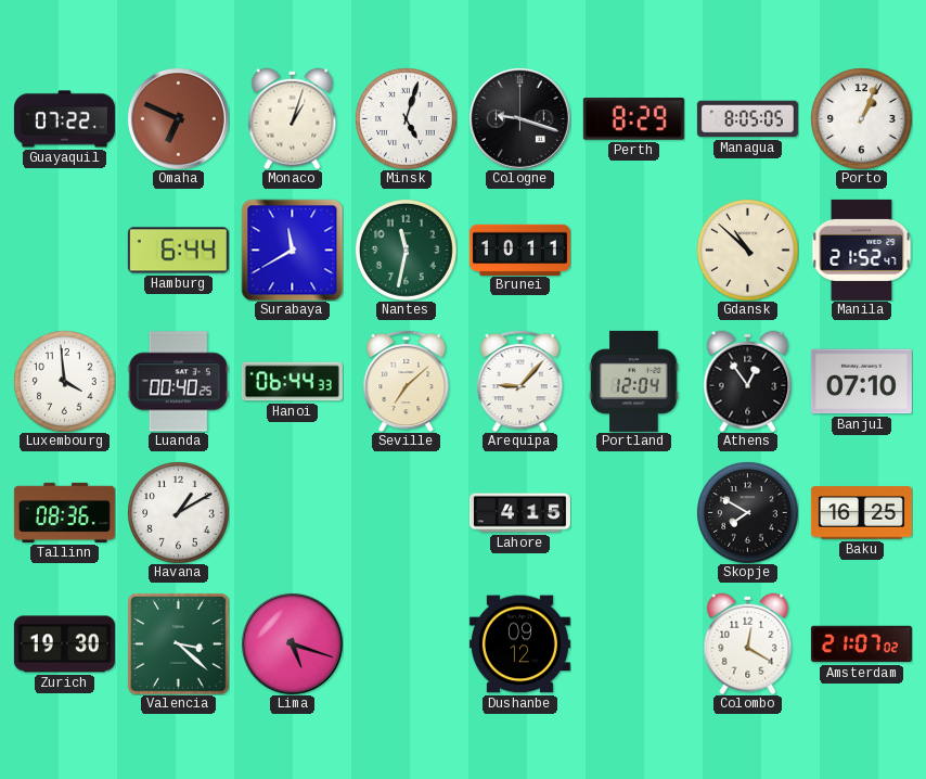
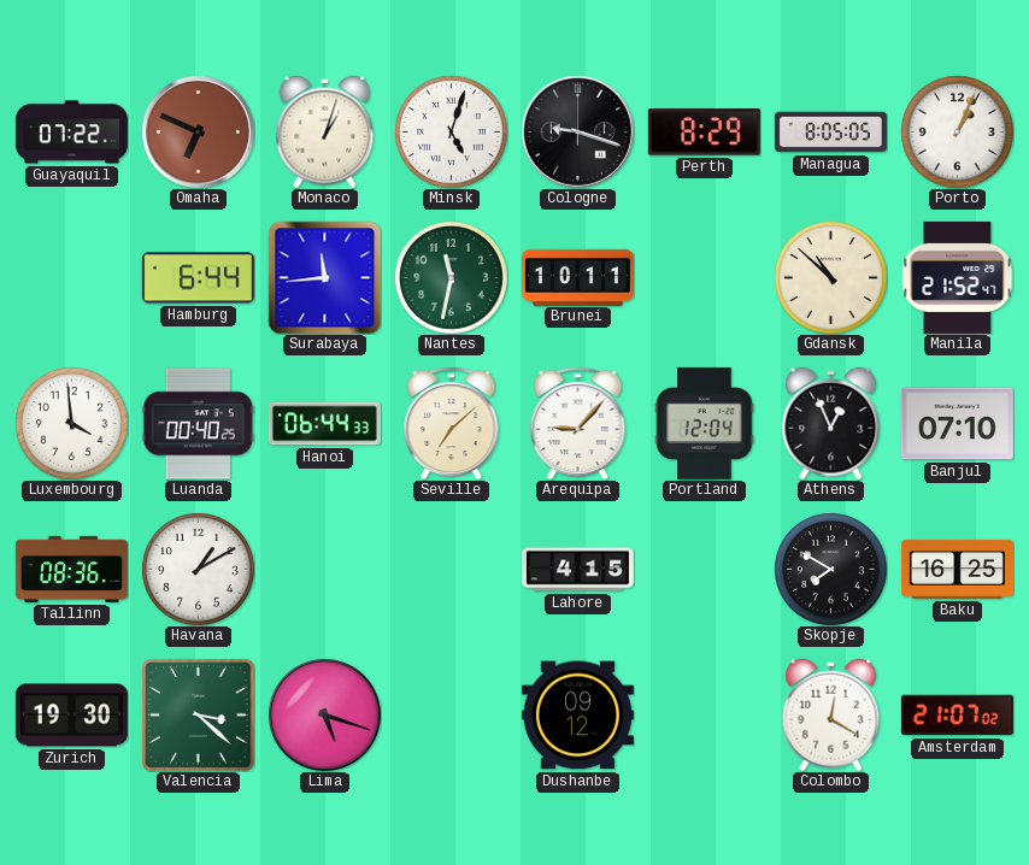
Surabaya: 11:40 -> 11:44 (324, 277)
Athens: 12:54 -> 12:56 (831, 423)
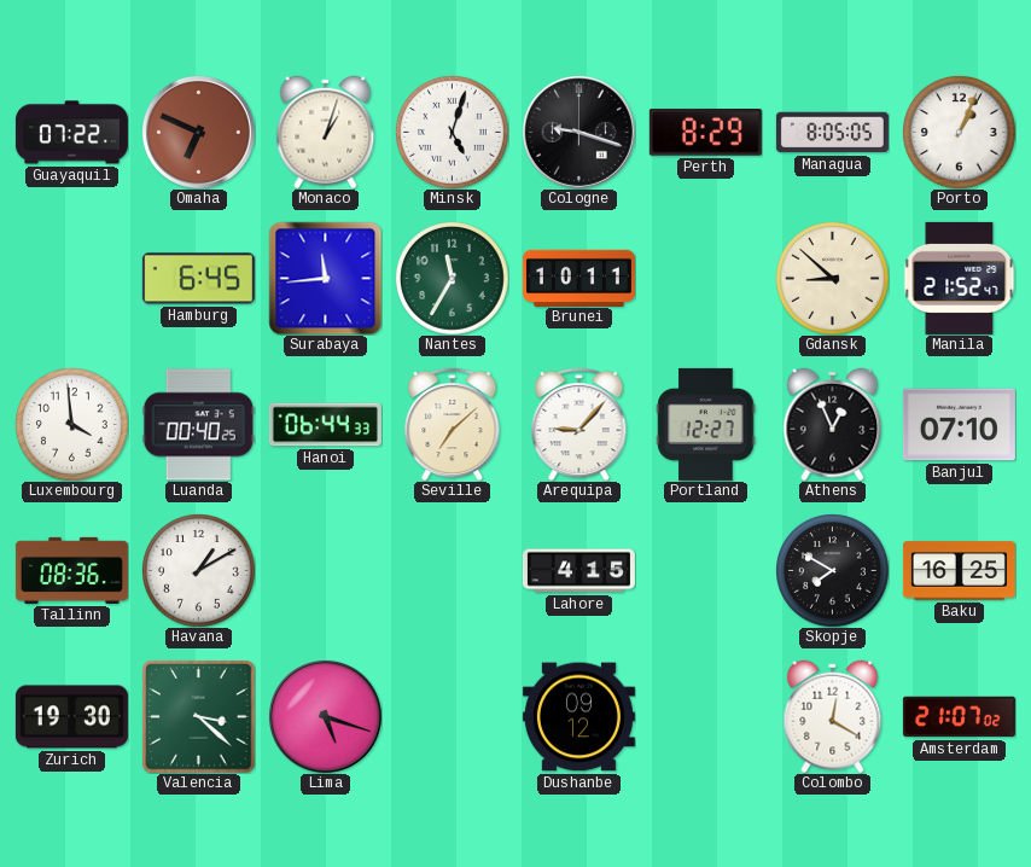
Hamburg: 6:44 -> 6:45 (198, 279)
Nantes: 11:32 -> 11:35 (453, 279)
Gdansk: 10:52 -> 8:52 (833, 279)
Portland: 12:04 -> 12:27 (706, 424)
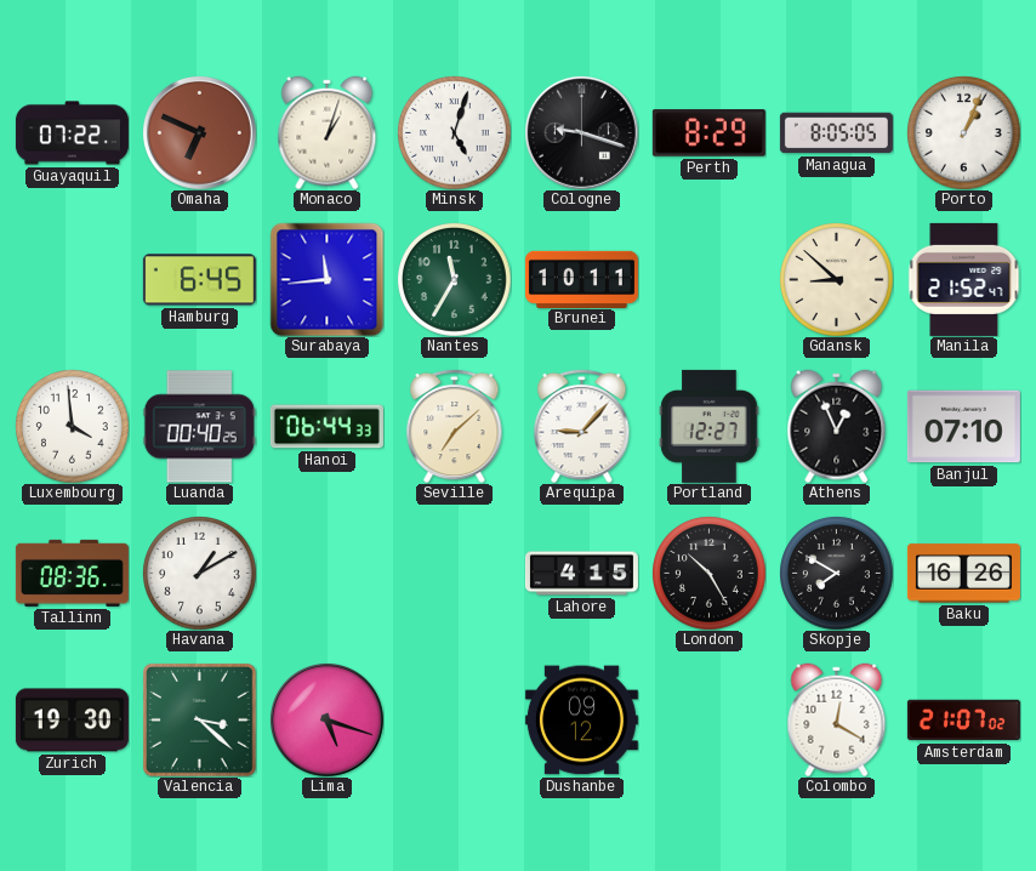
London: none -> 10:25 (710, 574)
Baku: 16:25 -> 16:26 (963, 574)
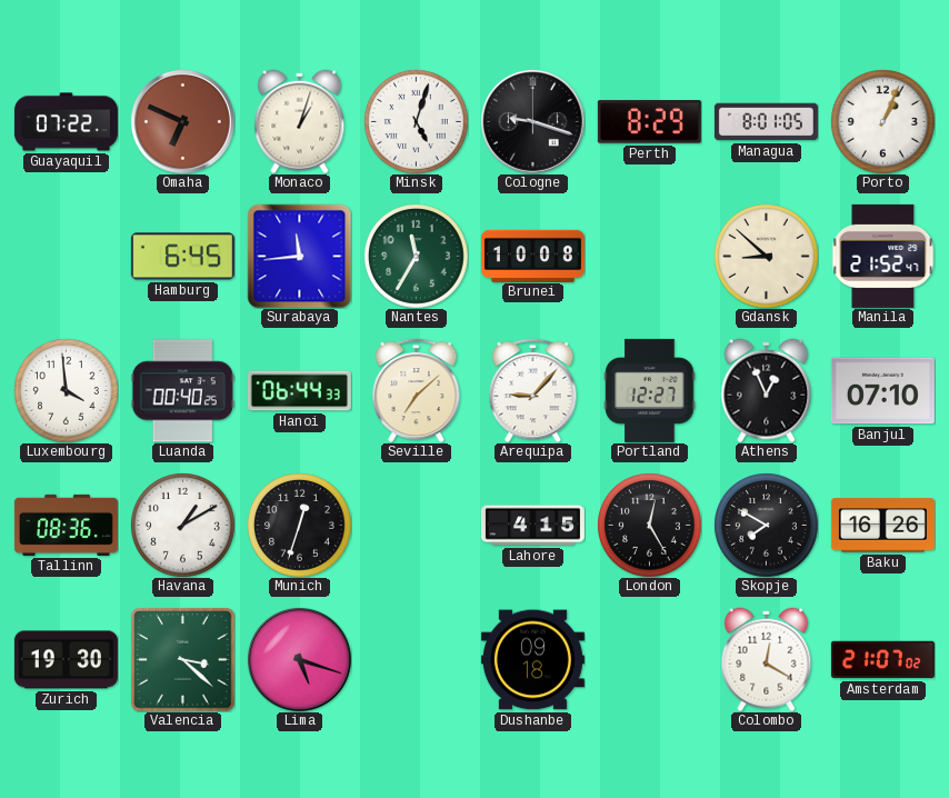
Managua: 8:05 -> 8:01 (766, 122)
Brunei: 10:11 -> 10:08 (532, 256)
Munich: none -> 12:33 (300, 526)
London: 10:25 -> 12:25 (650, 526)
Dushanbe: 09:12 -> 09:18 (532, 660)
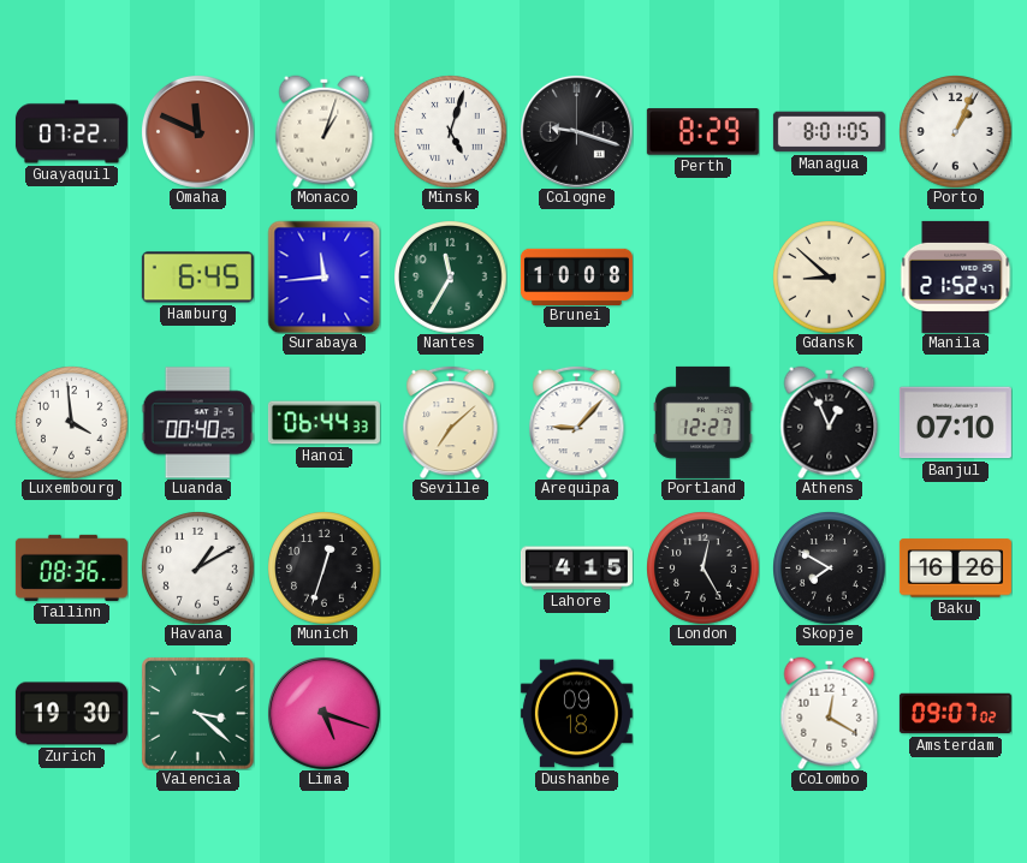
Omaha: 6:49 -> 11:49 (197, 131)
Amsterdam: 21:07 -> 09:07 (955, 714)
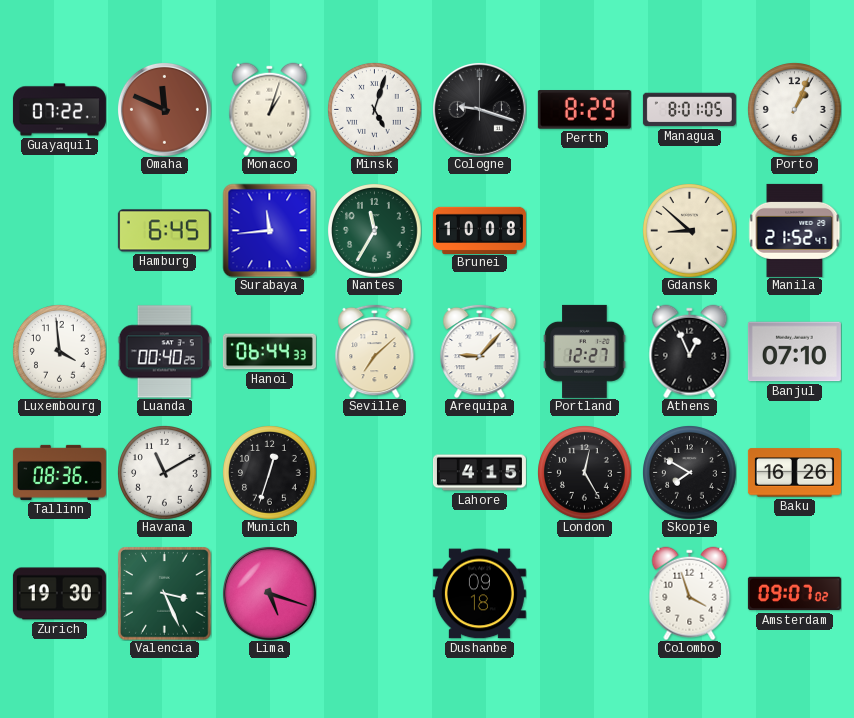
Havana: 1:10 -> 11:10 (165, 473)
Valencia: 3:22 -> 3:26 (164, 593)
Colombo: 12:20 -> 3:57 (690, 593)
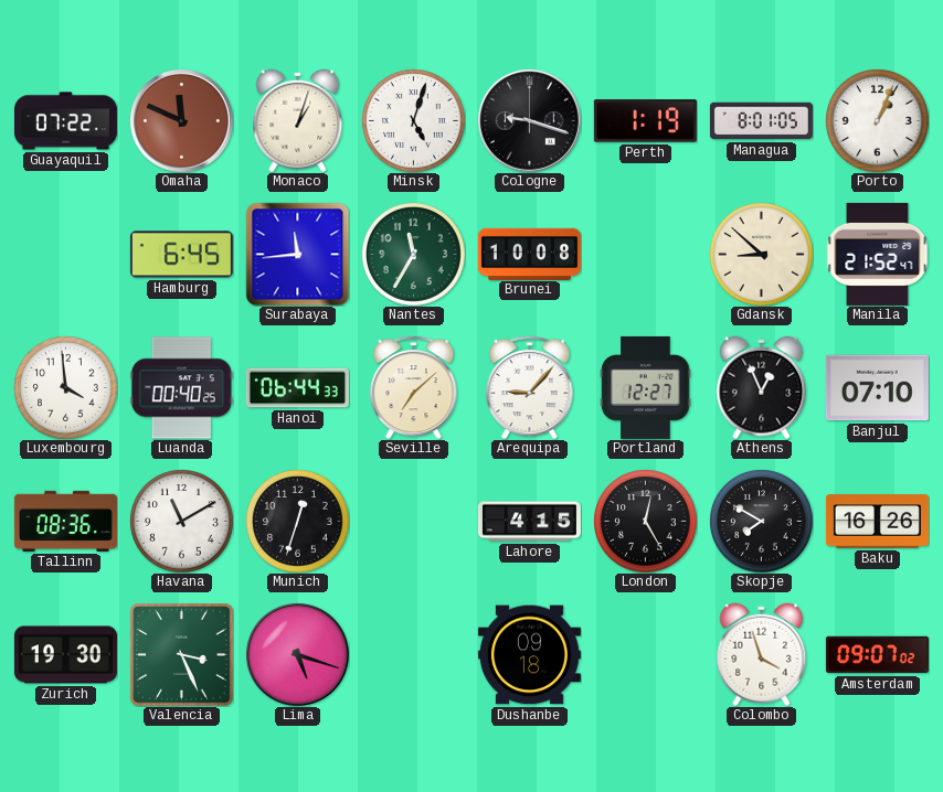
Perth: 8:29 -> 1:19 (645, 121)
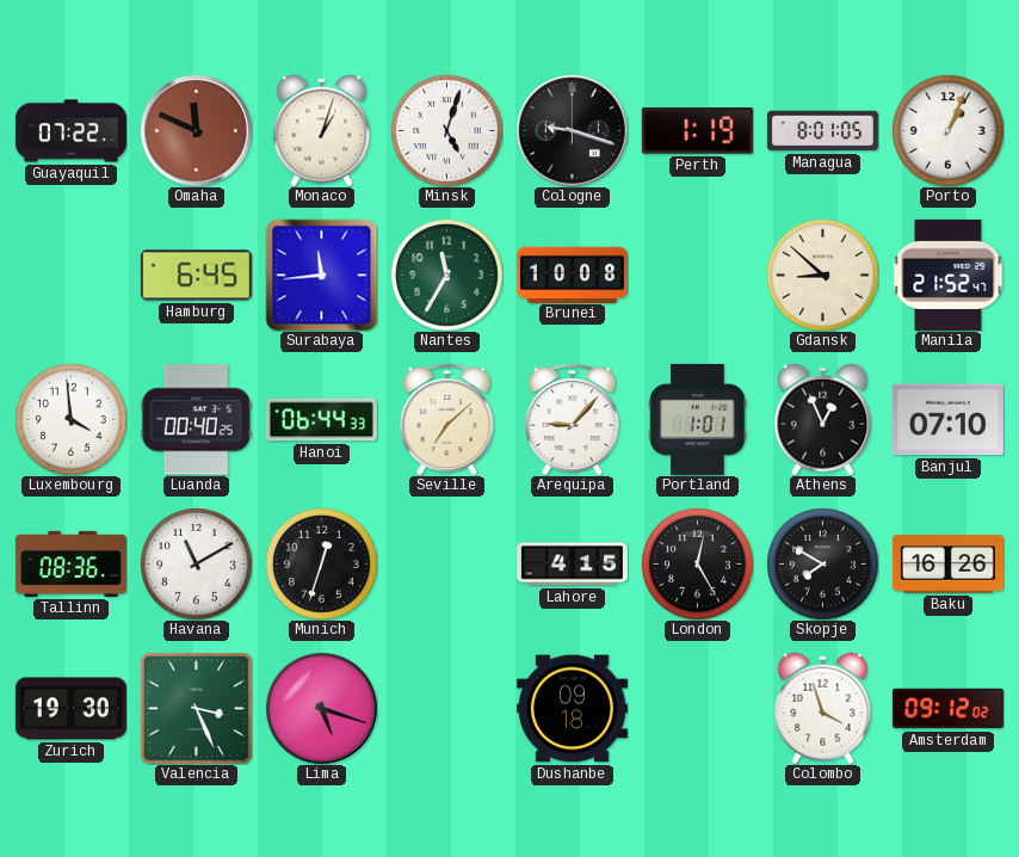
Portland: 12:27 -> 1:01 (698, 419)
Amsterdam: 09:07 -> 09:12 (947, 709)
